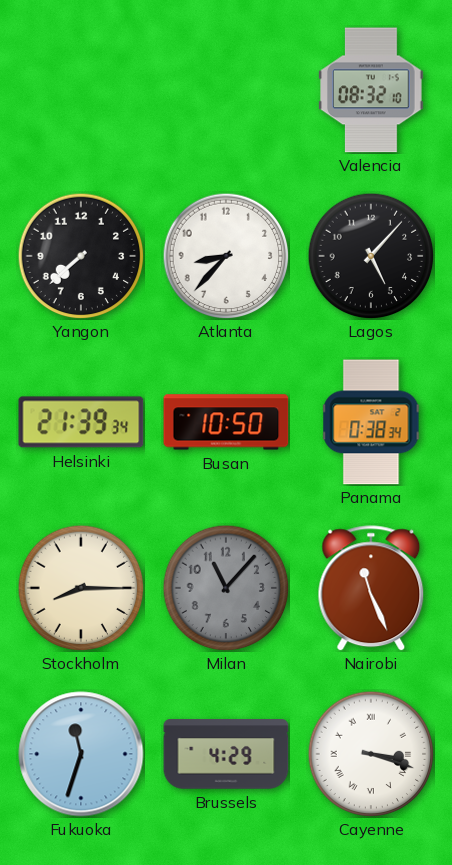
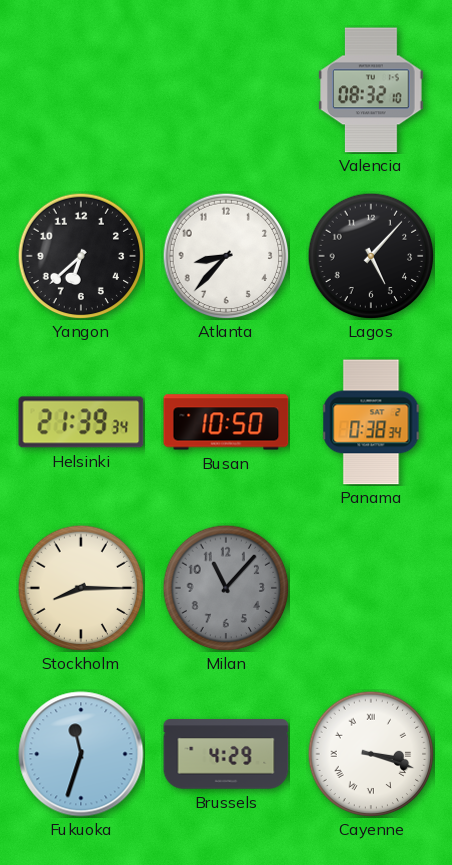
Yangon: 7:38 -> 6:38 (81, 256)
Nairobi: 11:26 -> none (371, 588)
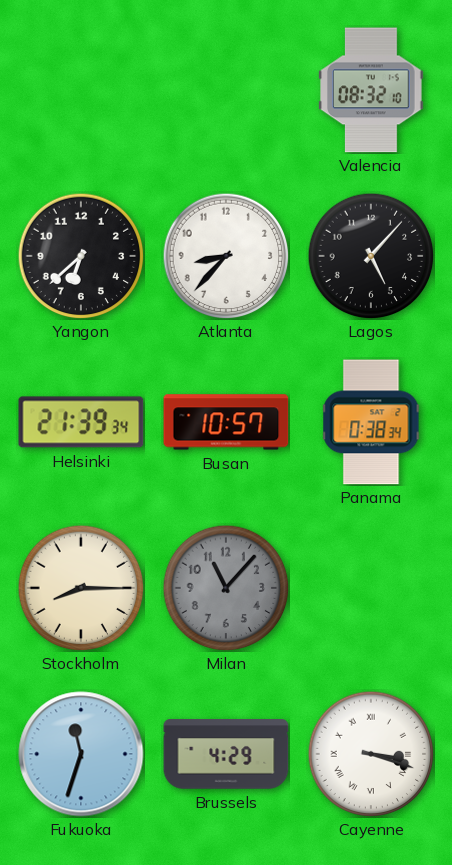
Busan: 10:50 -> 10:57 (226, 422)
